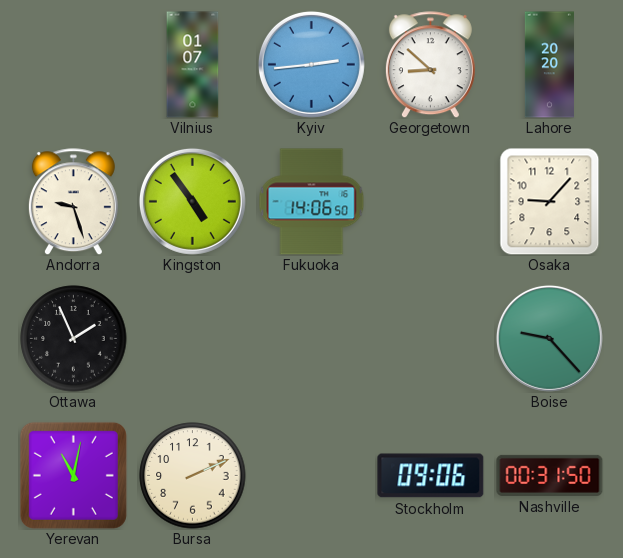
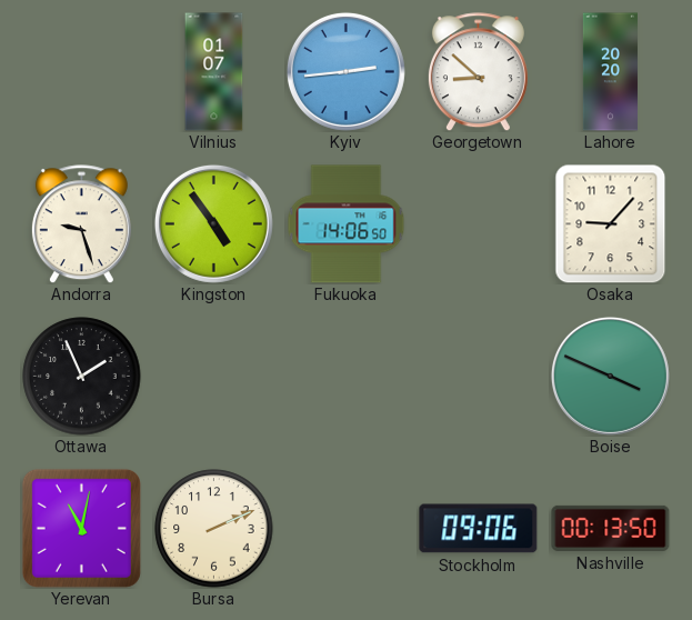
Boise: 9:23 -> 3:49 (610, 376)
Nashville: 00:31 -> 00:13 (611, 528)
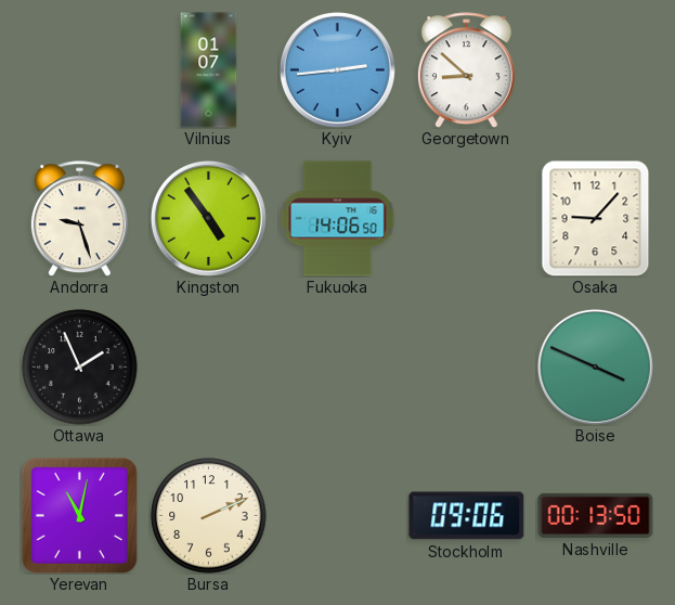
Lahore: 20:20 -> none (610, 72)
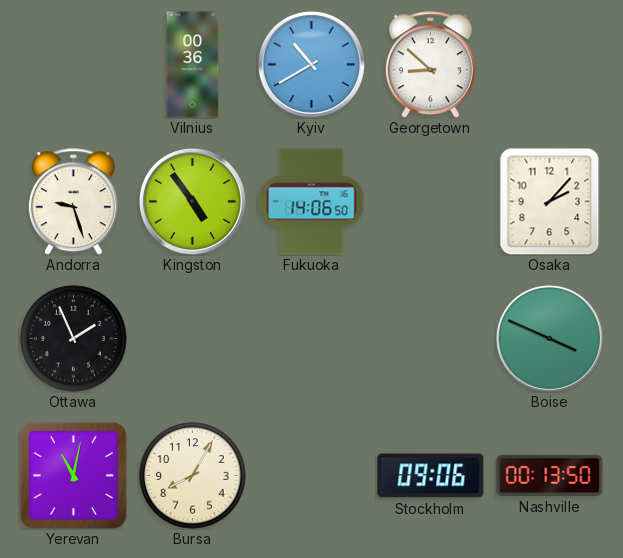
Vilnius: 01:07 -> 00:36 (193, 65)
Kyiv: 2:44 -> 10:40 (311, 64)
Osaka: 9:07 -> 2:07 (550, 201)
Bursa: 2:11 -> 8:05 (193, 476)
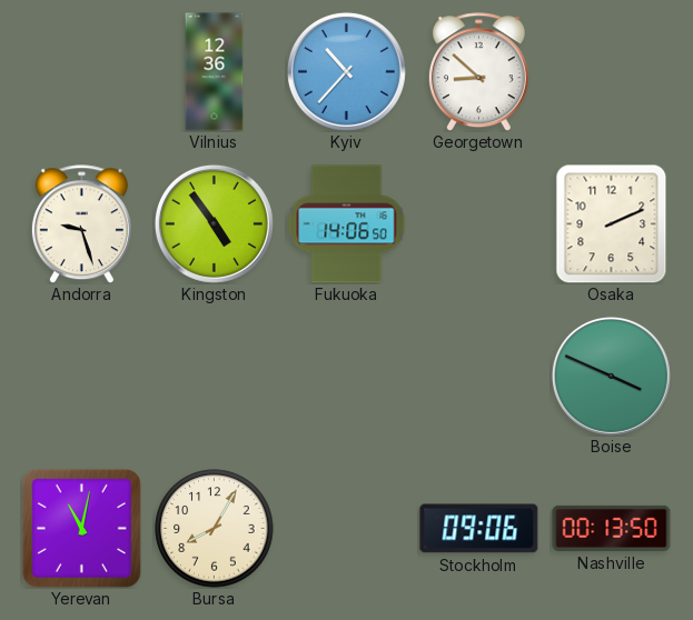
Vilnius: 00:36 -> 12:36 (215, 72)
Kyiv: 10:40 -> 10:37 (346, 71)
Osaka: 2:07 -> 2:11 (612, 223)
Ottawa: 1:56 -> none (74, 339)
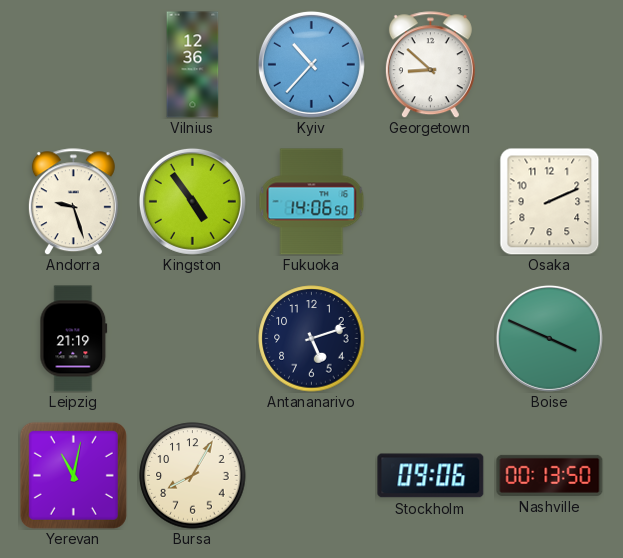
Leipzig: none -> 21:19 (74, 339)
Antananarivo: none -> 5:12 (312, 339)
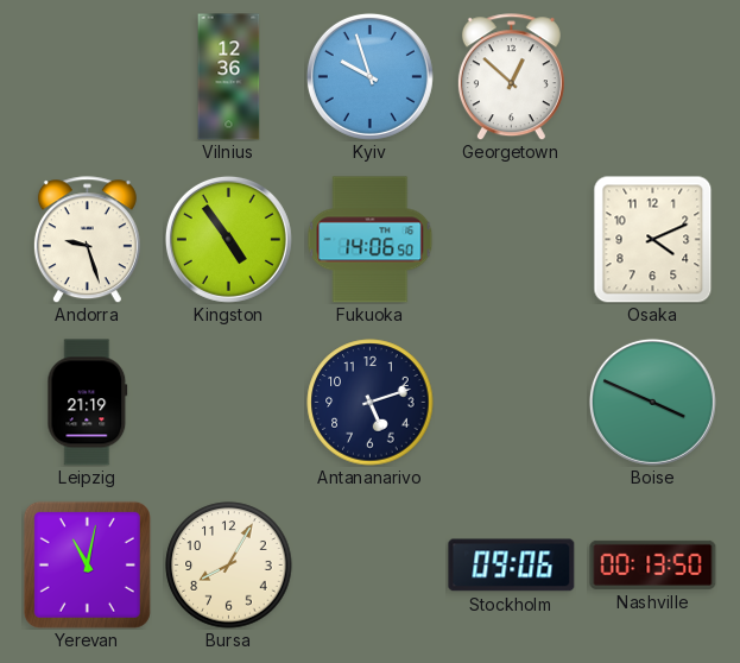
Kyiv: 10:37 -> 9:57 (369, 76)
Georgetown: 8:52 -> 12:52 (511, 77)
Osaka: 2:11 -> 4:11 (653, 239)
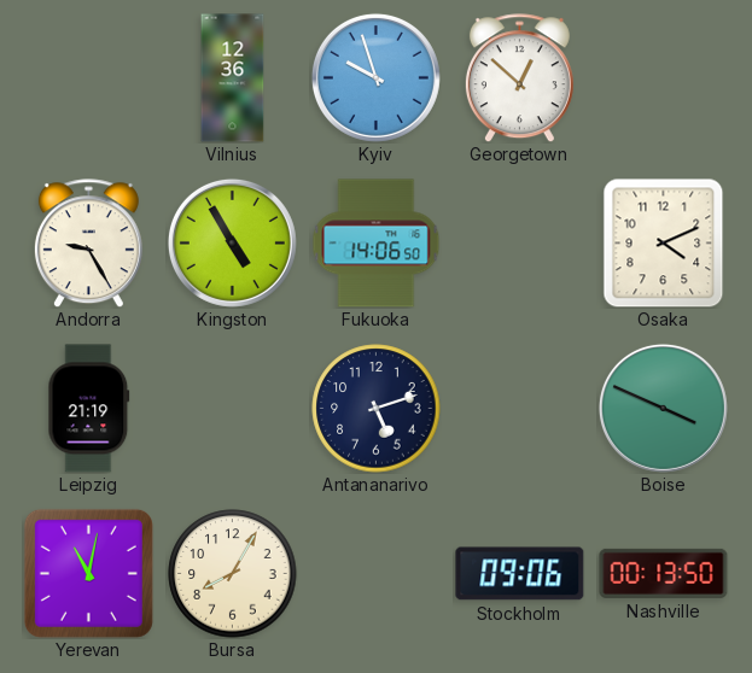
Andorra: 9:27 -> 9:25 (88, 244)
Kingston: 4:54 -> 4:55 (232, 242)
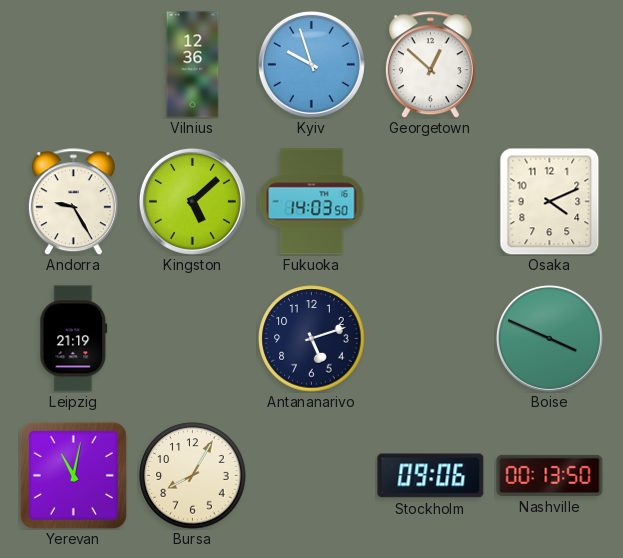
Kingston: 4:55 -> 5:08 (192, 201)
Fukuoka: 14:06 -> 14:03 (312, 202)
